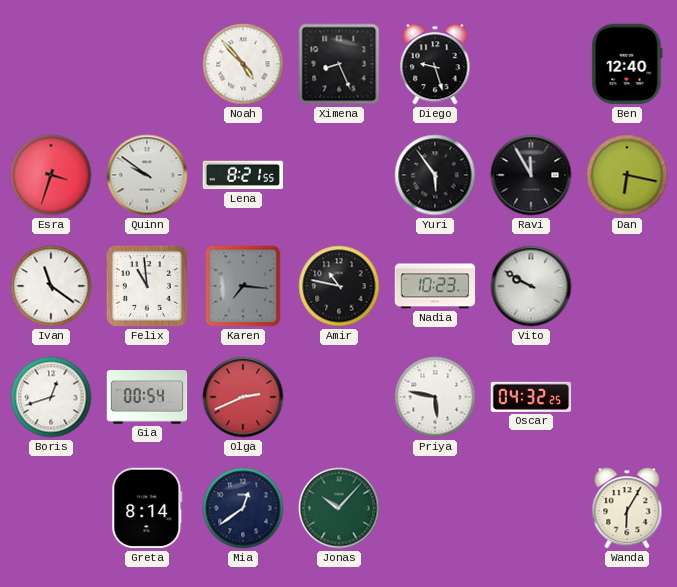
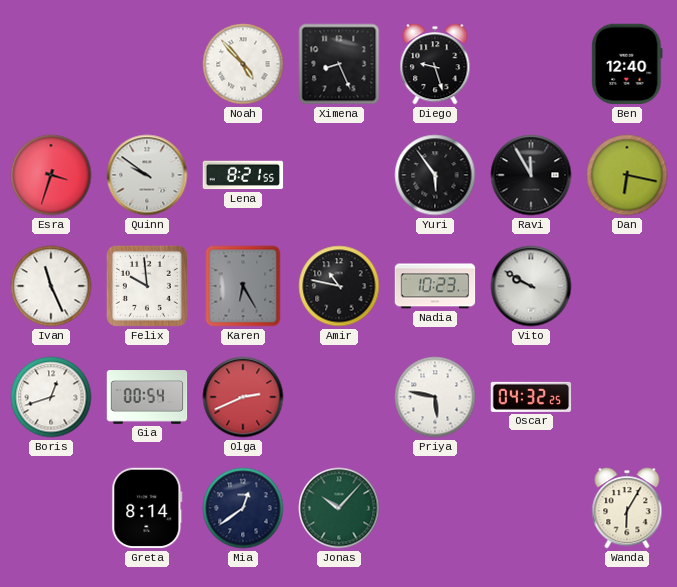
Ivan: 11:21 -> 11:26 (51, 286)
Felix: 10:59 -> 9:59 (147, 286)
Karen: 7:16 -> 6:25 (243, 286)
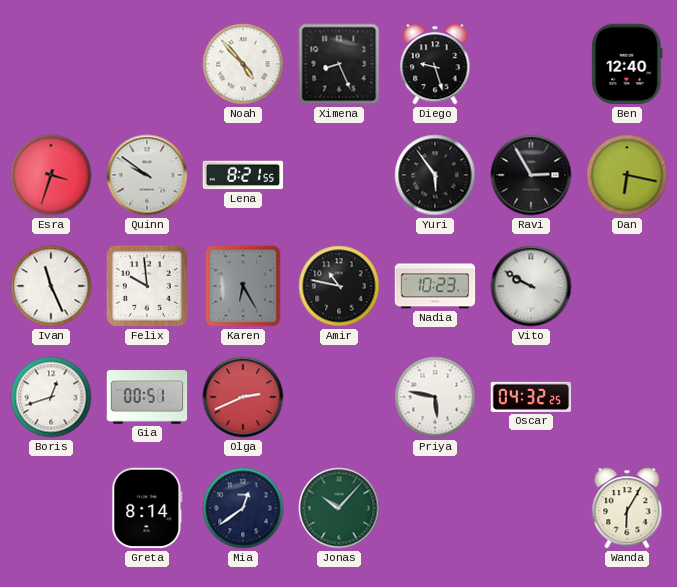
Ravi: 11:55 -> 2:55 (531, 175)
Gia: 00:54 -> 00:51 (147, 397)
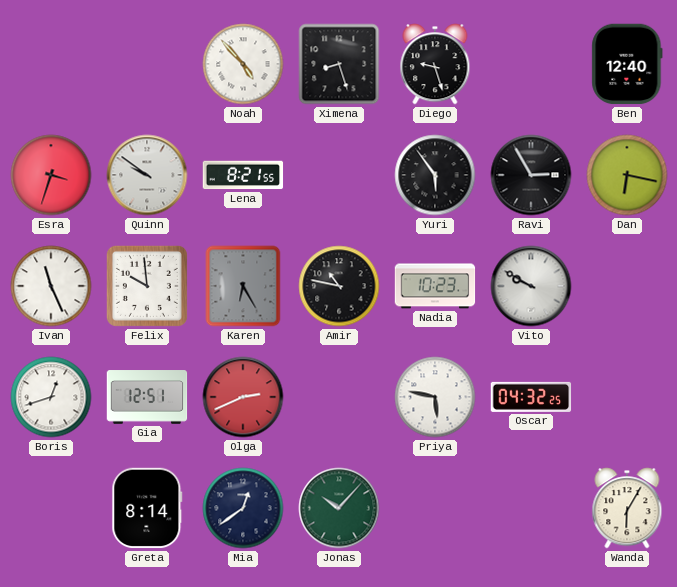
Ximena: 8:26 -> 8:27 (339, 64)
Gia: 00:51 -> 12:51 (147, 397)
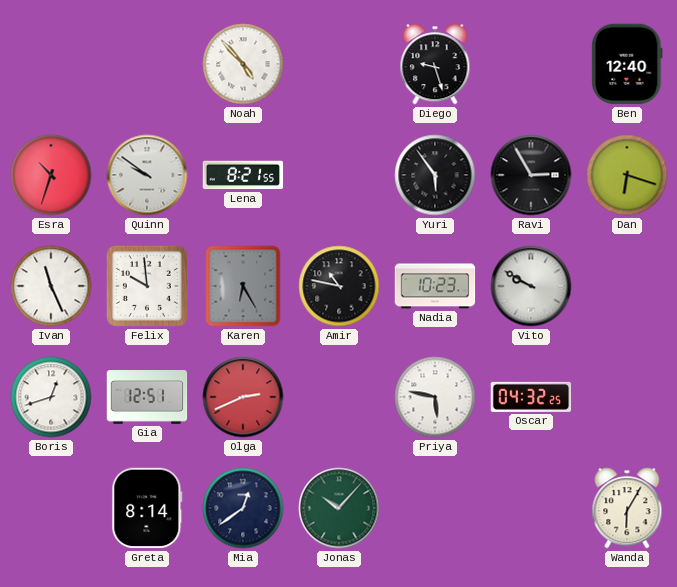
Ximena: 8:27 -> none (339, 64)
Esra: 3:33 -> 10:33 (51, 175)
Dan: 6:17 -> 6:18 (627, 175)
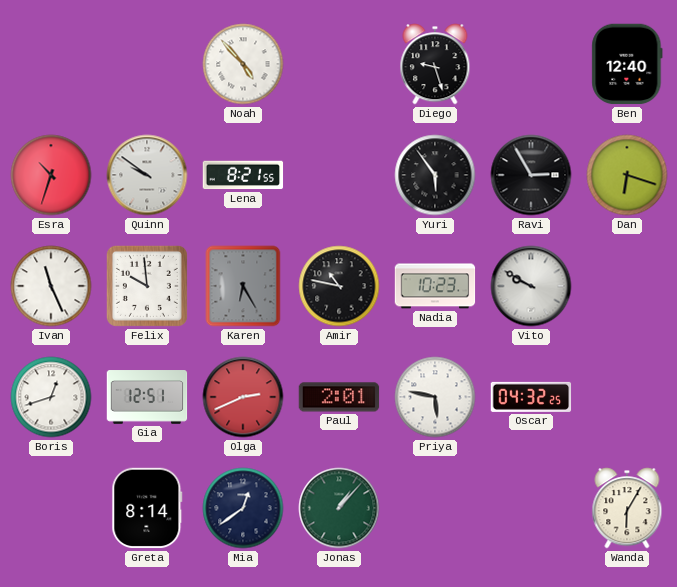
Paul: none -> 2:01 (339, 397)
Jonas: 10:07 -> 1:07 (339, 508)
